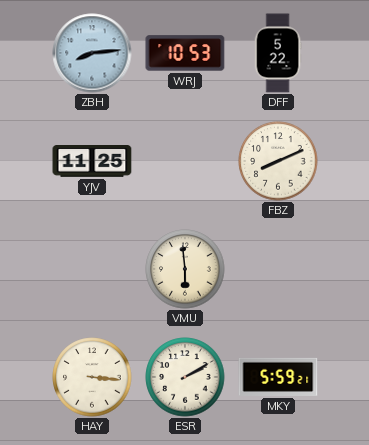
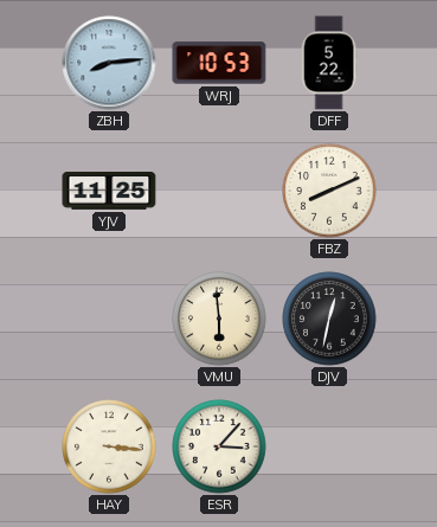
DJV: none -> 12:32 (329, 319)
ESR: 2:10 -> 3:07 (219, 446)
MKY: 5:59 -> none (278, 377)
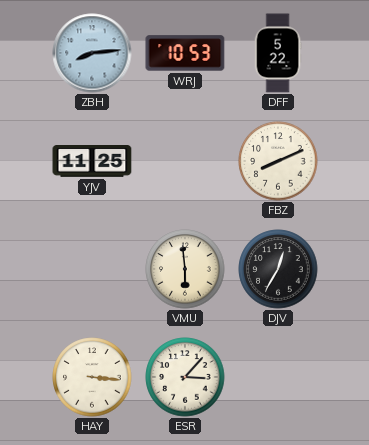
DJV: 12:32 -> 12:35 (278, 269)
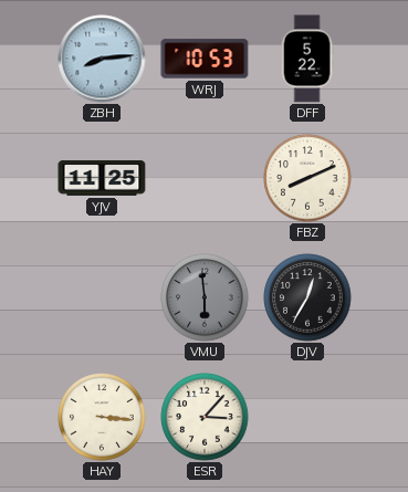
VMU dial: cream -> grey (205, 297)
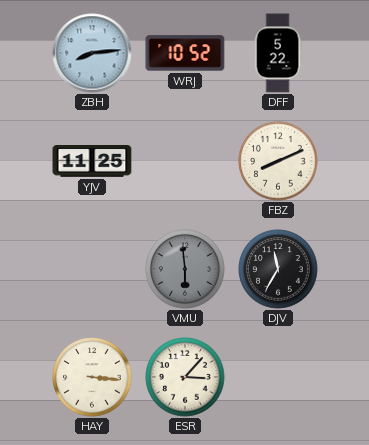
WRJ: 10:53 -> 10:52 (185, 53)
DJV: 12:35 -> 11:35 (278, 269)
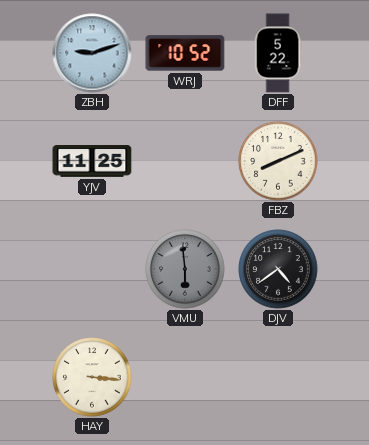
ZBH: 8:14 -> 9:12 (92, 53)
DJV: 11:35 -> 4:39 (278, 269)
ESR: 3:07 -> none (185, 377)
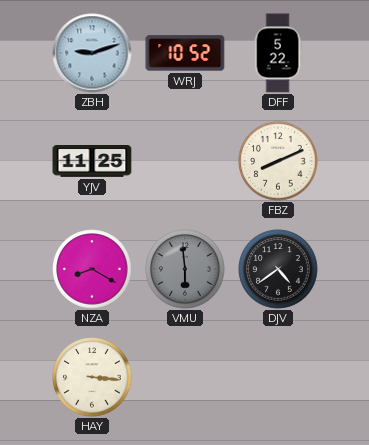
NZA: none -> 8:20 (92, 269)
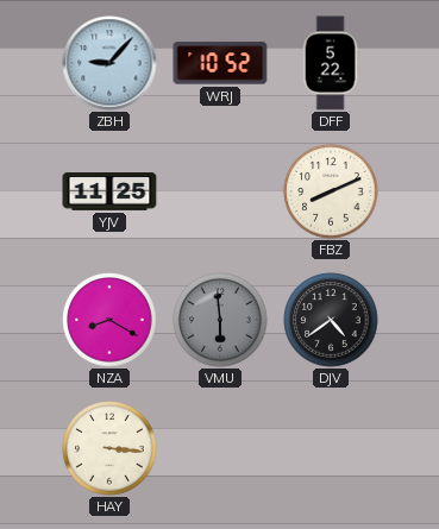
ZBH: 9:12 -> 9:07 (109, 63)
